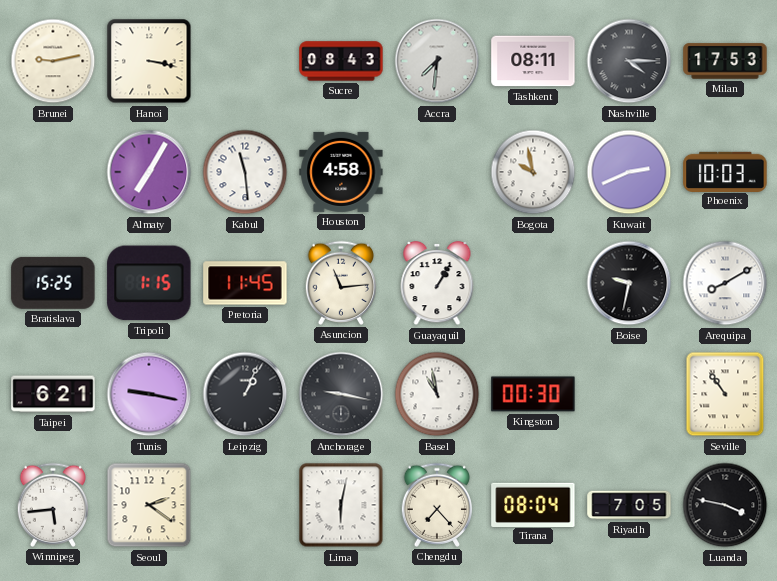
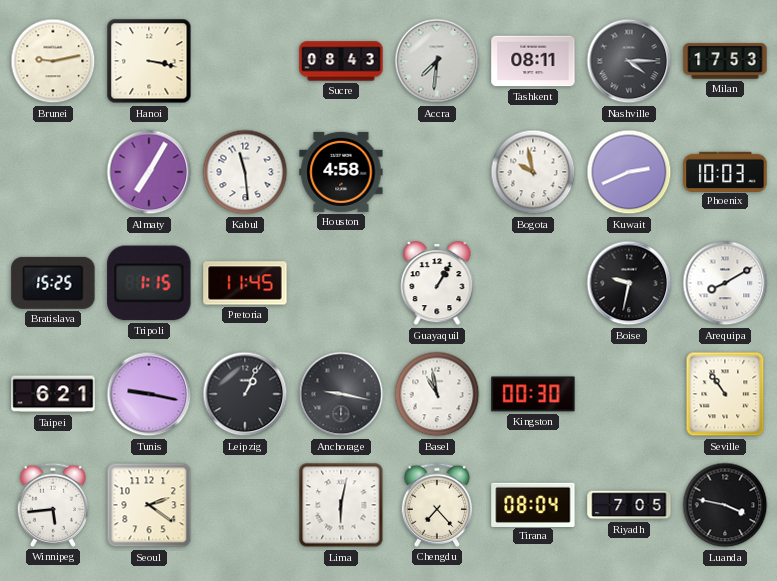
Asuncion: 11:14 -> none (340, 283)
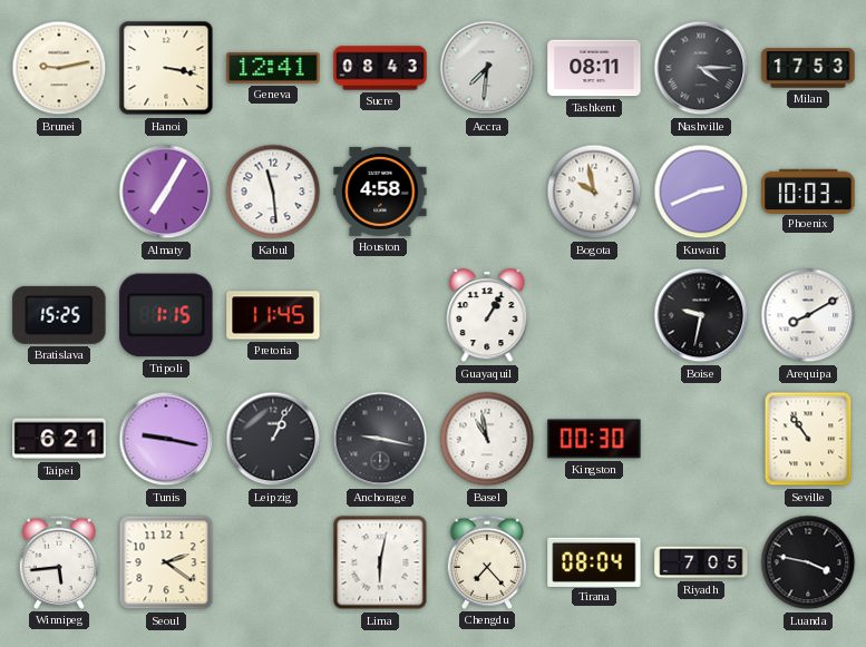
Geneva: none -> 12:41 (273, 68)
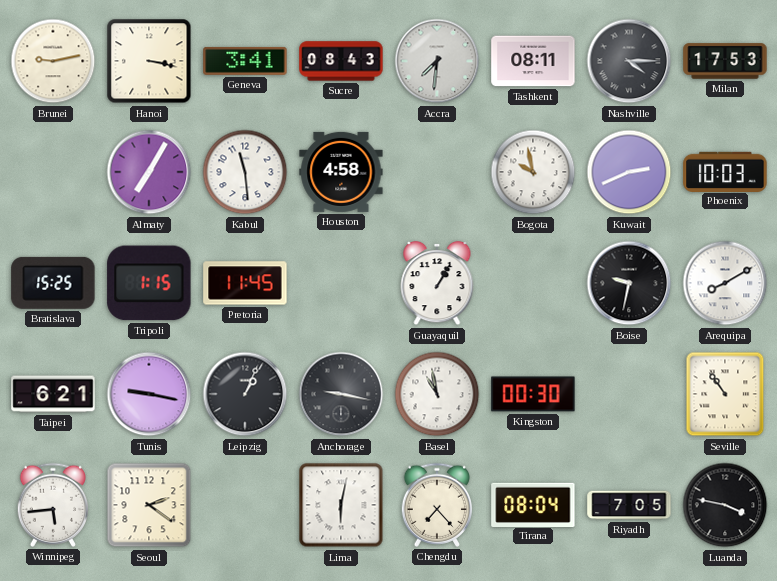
Geneva: 12:41 -> 3:41 (245, 61)
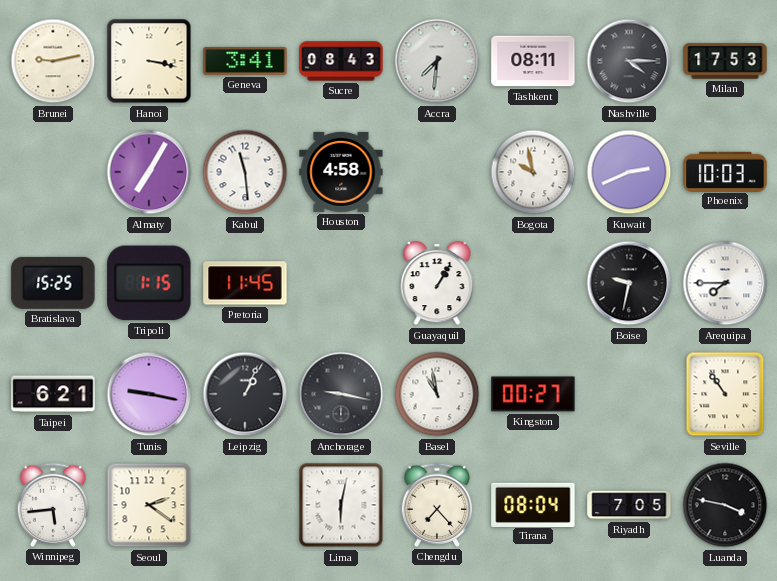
Arequipa: 8:10 -> 7:45 (725, 283)
Kingston: 00:30 -> 00:27 (533, 394)
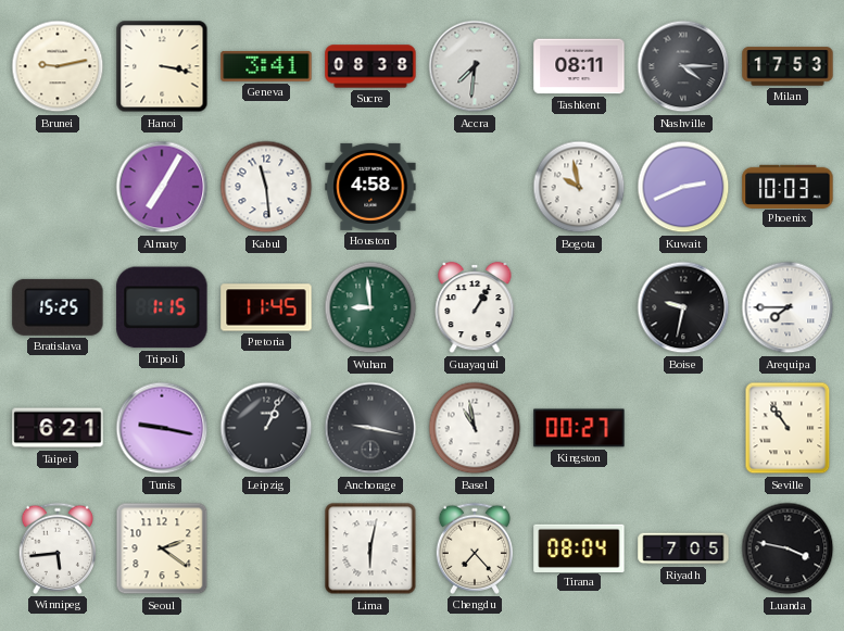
Sucre: 08:43 -> 08:38 (370, 66)
Wuhan: none -> 8:59 (370, 307)
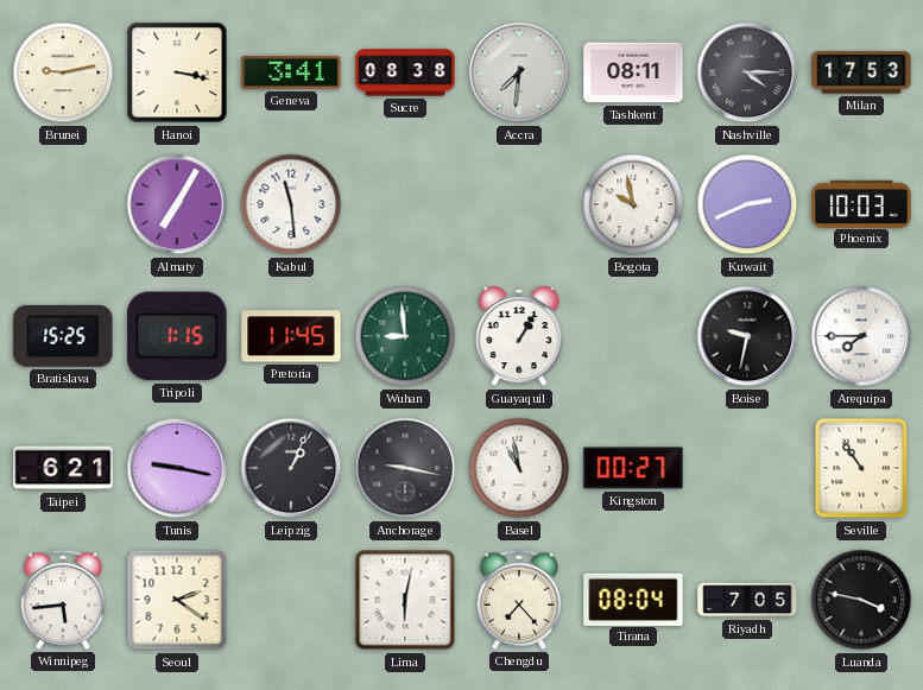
Houston: 4:58 -> none (370, 187)
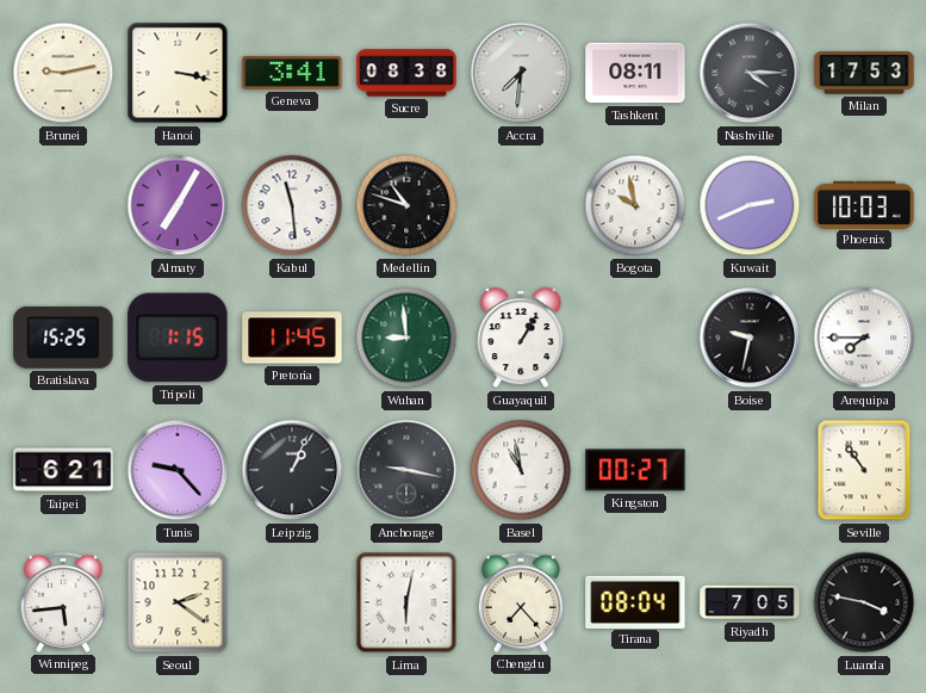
Medellin: none -> 10:48 (406, 205)
Tunis: 9:17 -> 9:23 (178, 470)
